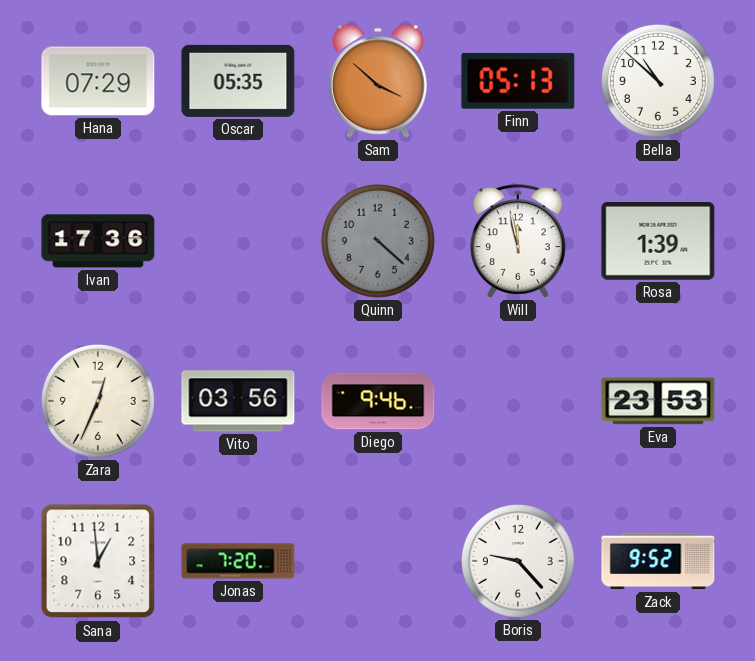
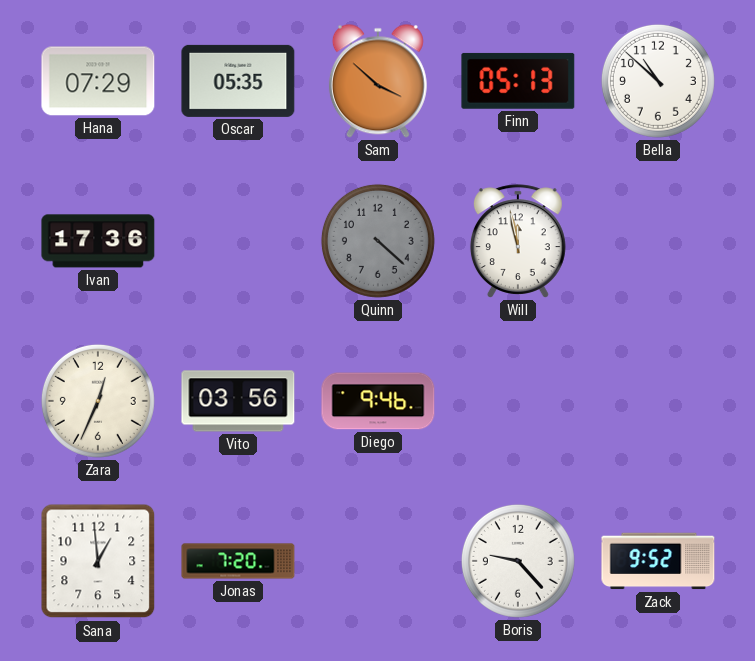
Rosa: 1:39 -> none (658, 242)
Eva: 23:53 -> none (658, 401)
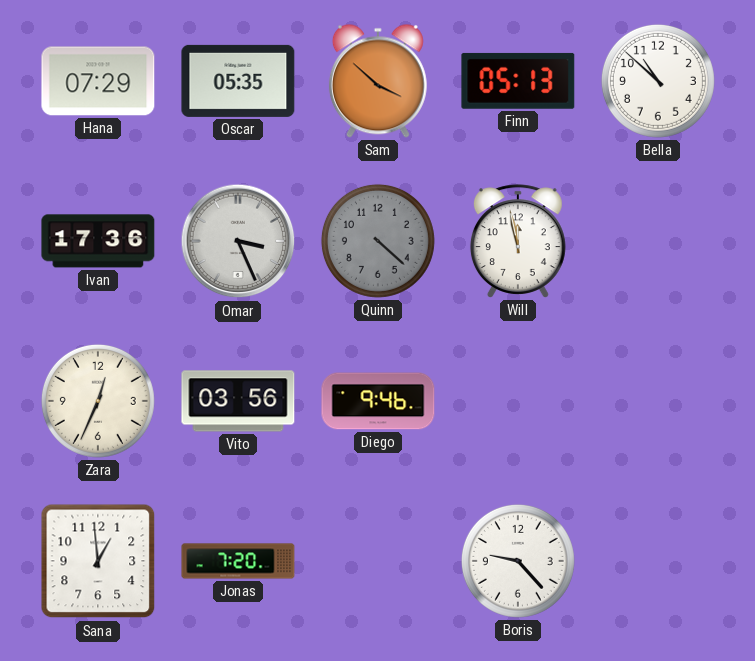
Omar: none -> 3:26 (238, 241)
Zack: 9:52 -> none (658, 561)
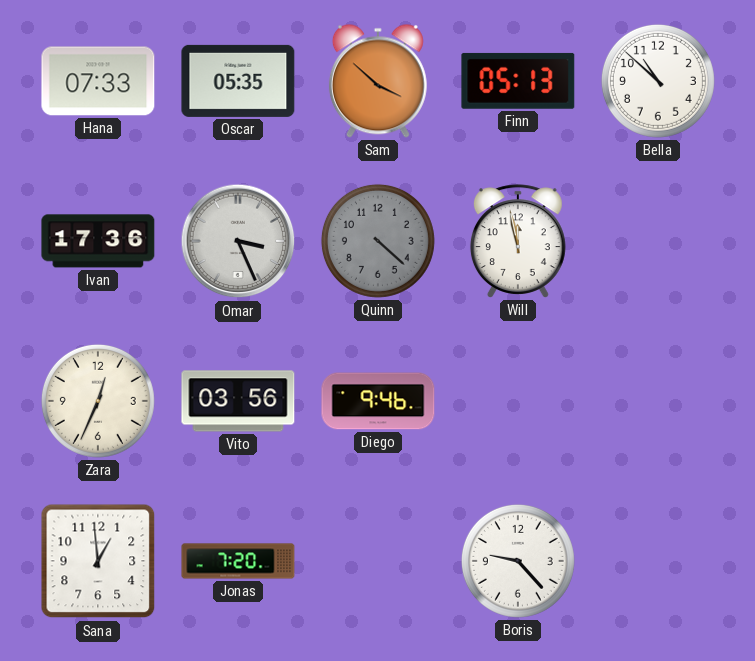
Hana: 07:29 -> 07:33 (98, 81)
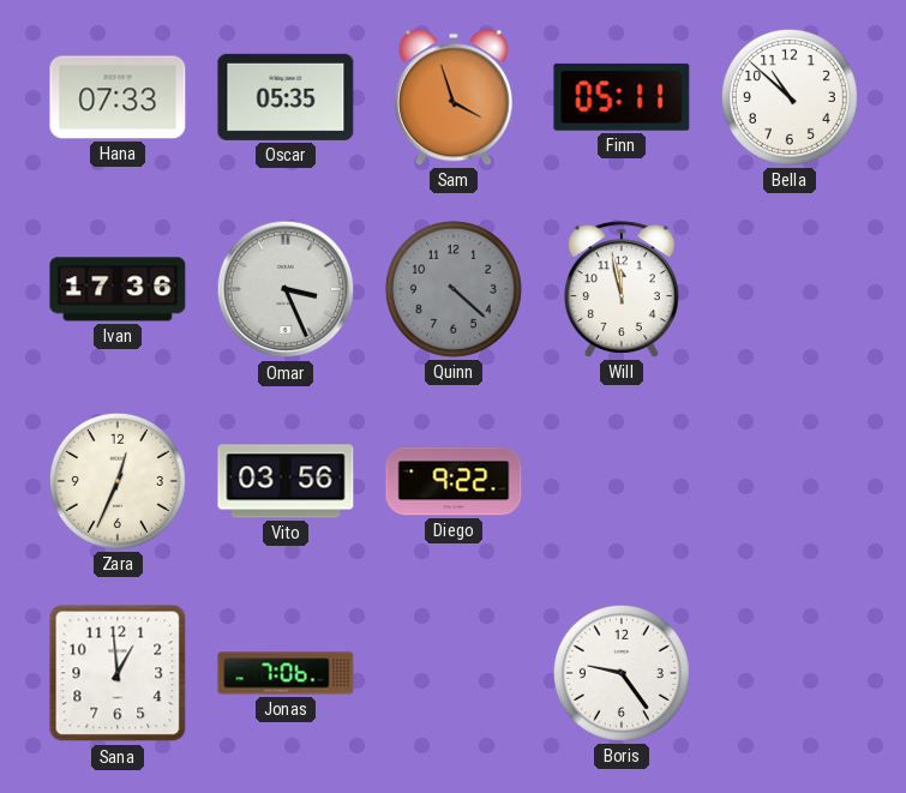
Sam: 3:52 -> 3:57 (454, 97)
Finn: 05:13 -> 05:11 (622, 97)
Diego: 9:46 -> 9:22 (454, 481)
Jonas: 7:20 -> 7:06 (286, 673)
Boris: 9:23 -> 9:24 (622, 673)
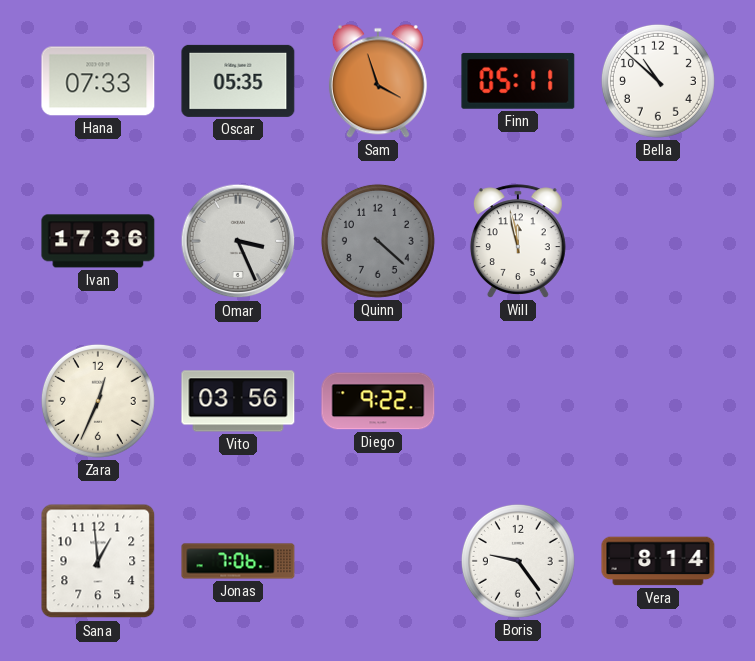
Vera: none -> 8:14 (658, 561)
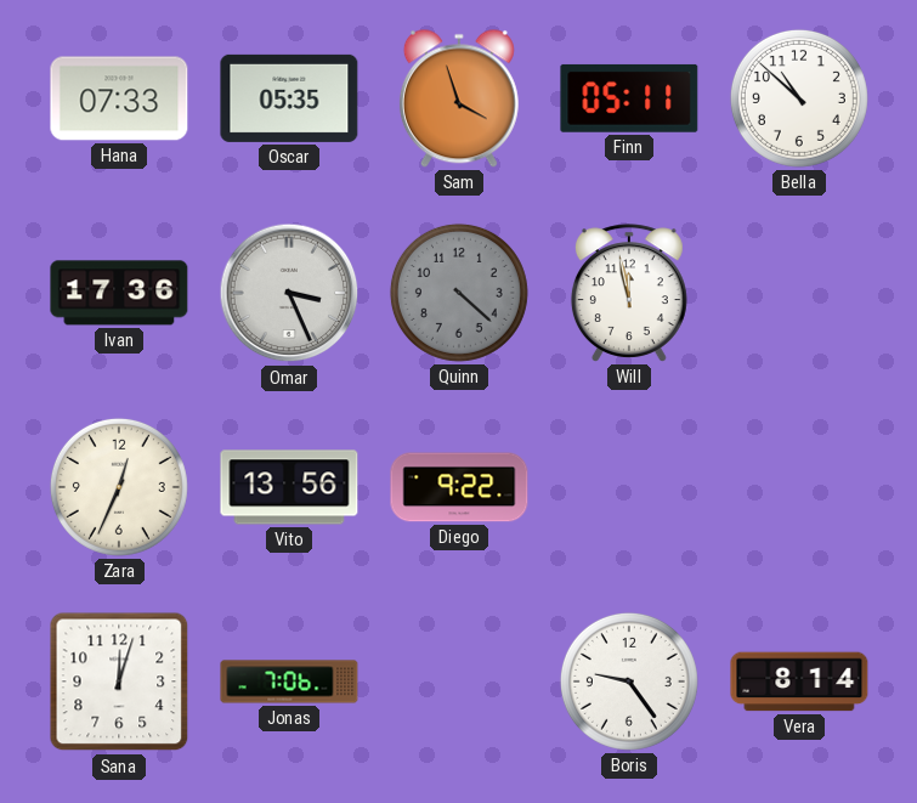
Vito: 03:56 -> 13:56 (289, 487)
Sana: 12:59 -> 12:03 (119, 682)
